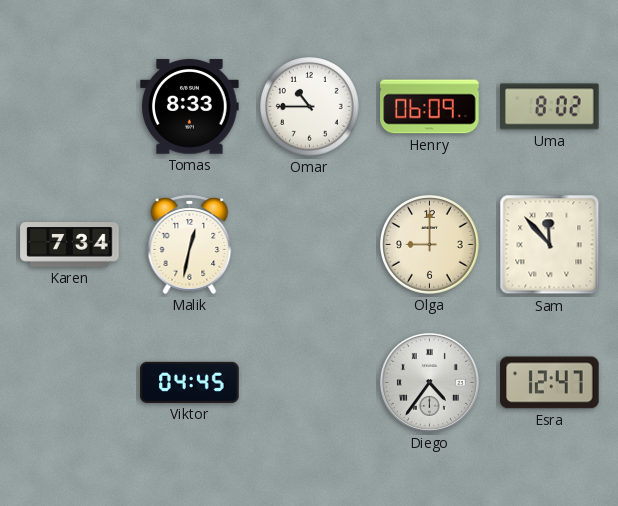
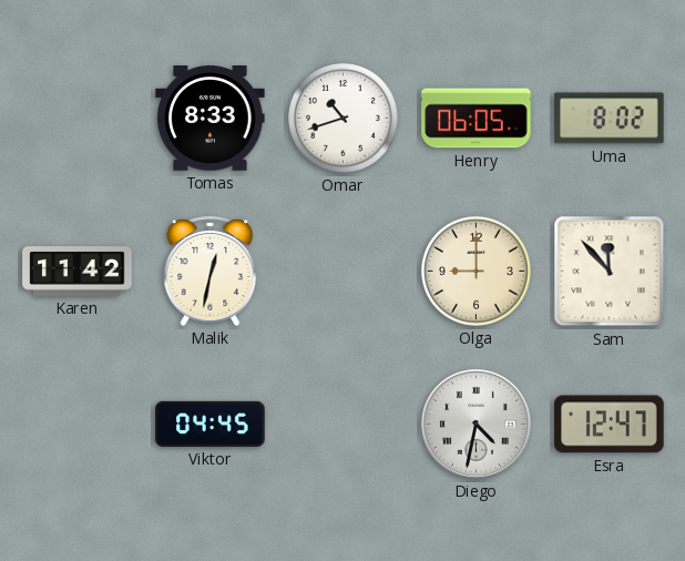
Omar: 10:45 -> 10:42 (344, 119)
Henry: 06:09 -> 06:05 (477, 119)
Karen: 7:34 -> 11:42 (78, 272)
Diego: 4:36 -> 4:32 (476, 424)
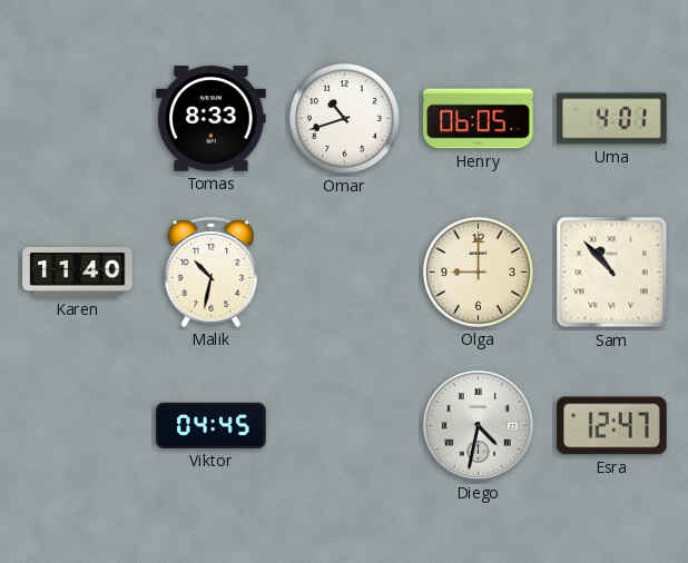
Uma: 8:02 -> 4:01 (612, 119)
Karen: 11:42 -> 11:40 (78, 273)
Malik: 12:32 -> 10:32 (212, 271)
Sam: 11:53 -> 10:53 (612, 273)
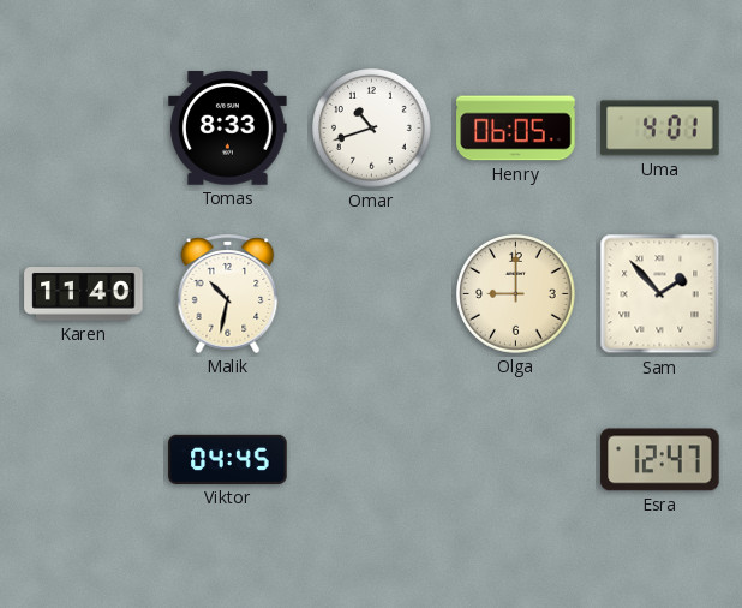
Sam: 10:53 -> 1:53 (660, 294)
Diego: 4:32 -> none (478, 425)
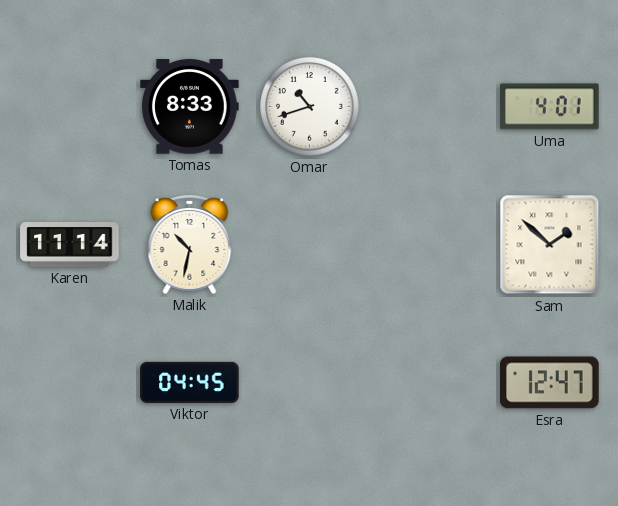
Henry: 06:05 -> none (516, 129)
Karen: 11:40 -> 11:14 (70, 245)
Olga: 9:00 -> none (516, 294)
Sam: 1:53 -> 1:52 (550, 245)
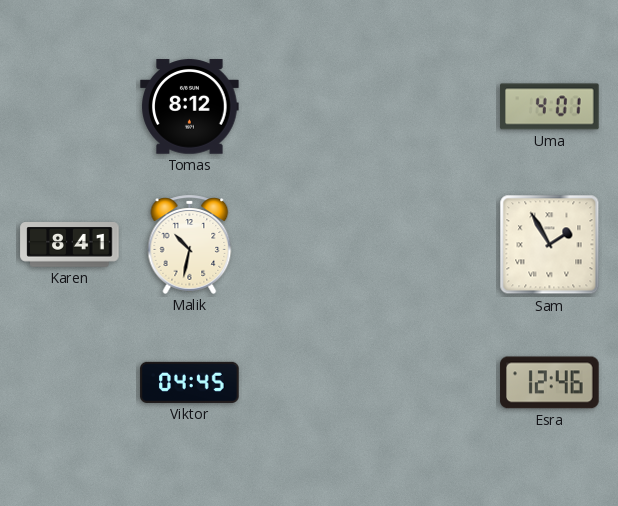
Tomas: 8:33 -> 8:12 (190, 107)
Omar: 10:42 -> none (310, 107)
Karen: 11:14 -> 8:41 (70, 245)
Sam: 1:52 -> 1:55 (550, 245)
Esra: 12:47 -> 12:46 (550, 383)
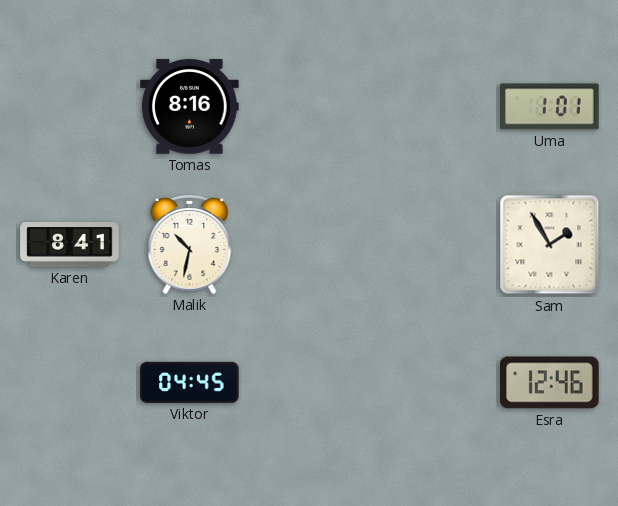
Tomas: 8:12 -> 8:16 (190, 107)
Uma: 4:01 -> 1:01 (550, 107)
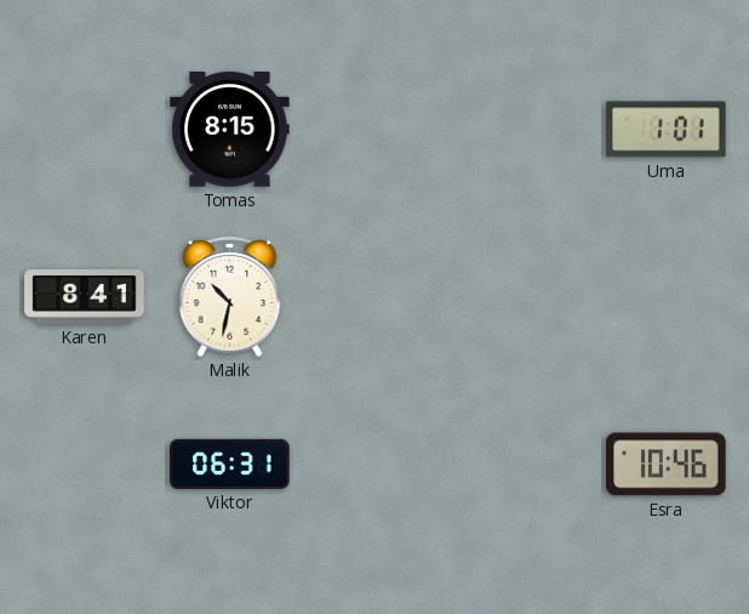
Tomas: 8:16 -> 8:15 (230, 130)
Sam: 1:55 -> none (550, 245)
Viktor: 04:45 -> 06:31 (230, 464)
Esra: 12:46 -> 10:46 (667, 465)
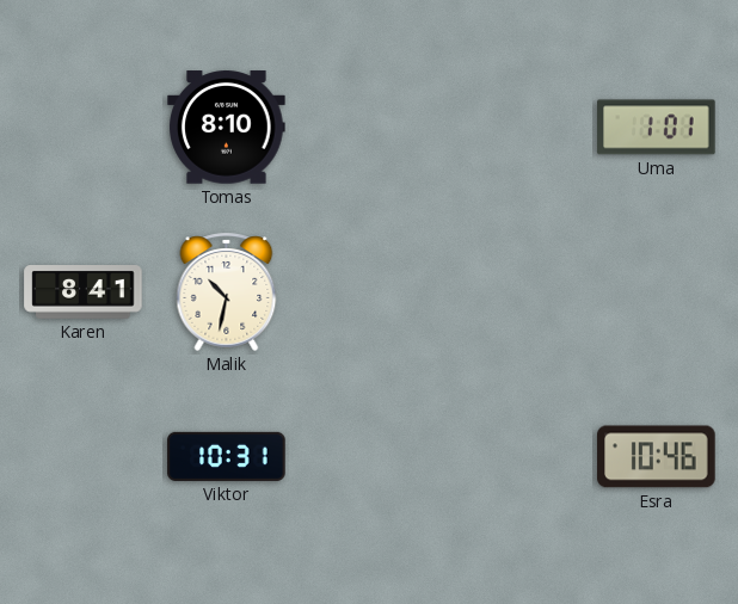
Tomas: 8:15 -> 8:10 (227, 128)
Viktor: 06:31 -> 10:31 (227, 456)
